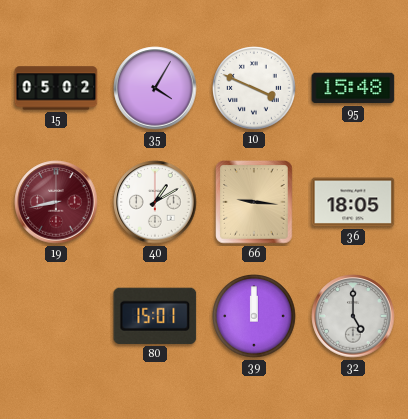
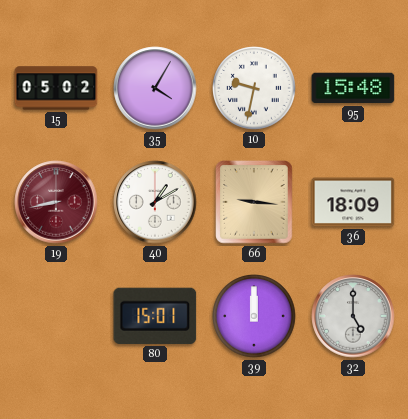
10: 3:49 -> 9:32 (254, 88)
36: 18:05 -> 18:09 (353, 202)
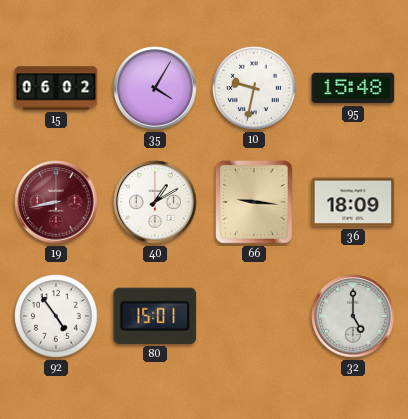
15: 05:02 -> 06:02 (56, 88)
92: none -> 4:54 (56, 316)
39: 12:00 -> none (254, 316)
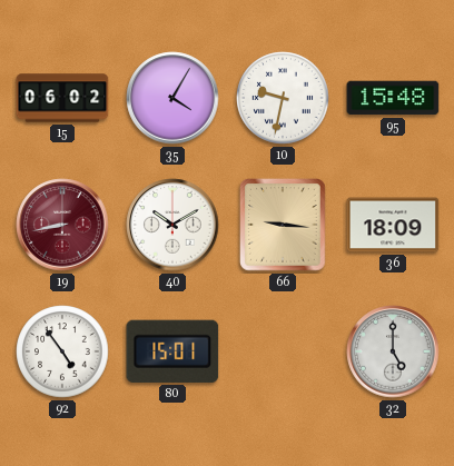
40: 1:10 -> 10:10 (172, 225)
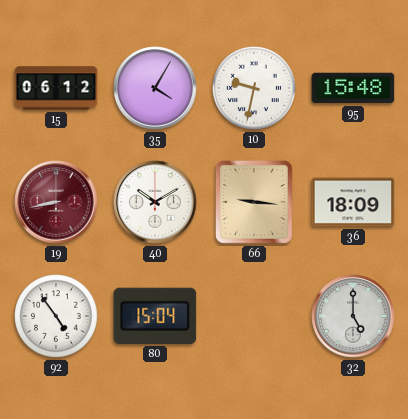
15: 06:02 -> 06:12 (56, 88)
80: 15:01 -> 15:04 (155, 316)
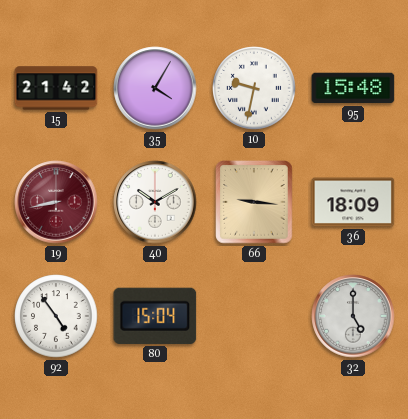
15: 06:12 -> 21:42 (56, 88)
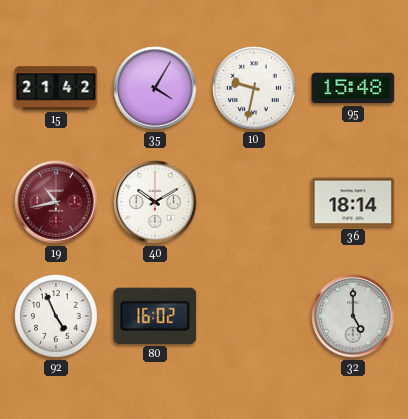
19: 8:43 -> 10:43 (56, 202)
66: 9:16 -> none (254, 202)
36: 18:09 -> 18:14 (353, 202)
92: 4:54 -> 4:56 (56, 316)
80: 15:04 -> 16:02 (155, 316)
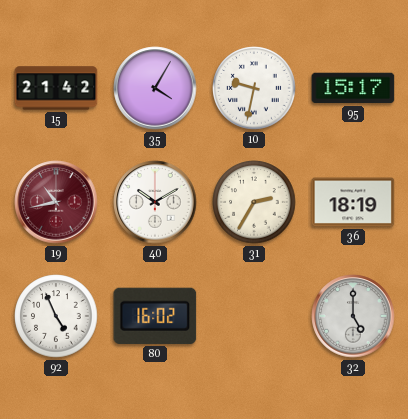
95: 15:48 -> 15:17 (353, 88)
31: none -> 2:35 (254, 202)
36: 18:14 -> 18:19 (353, 202)
